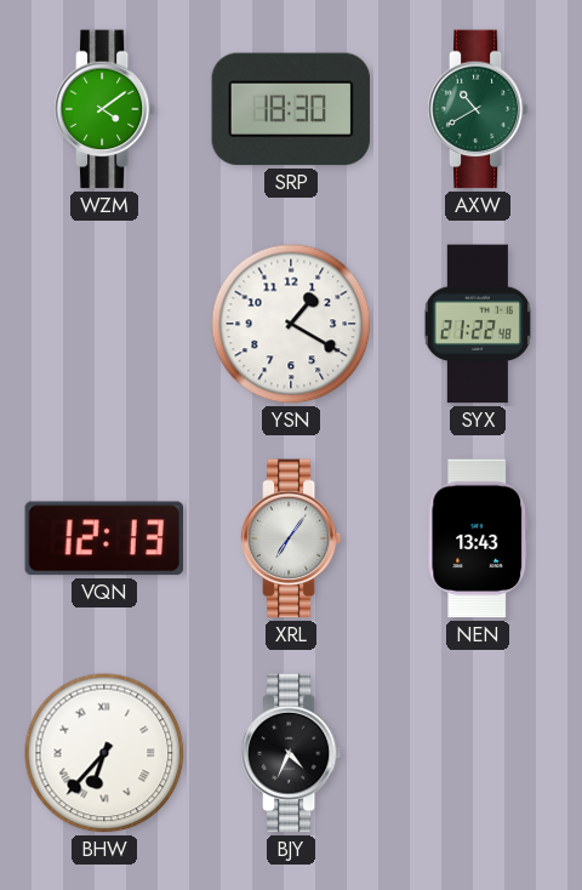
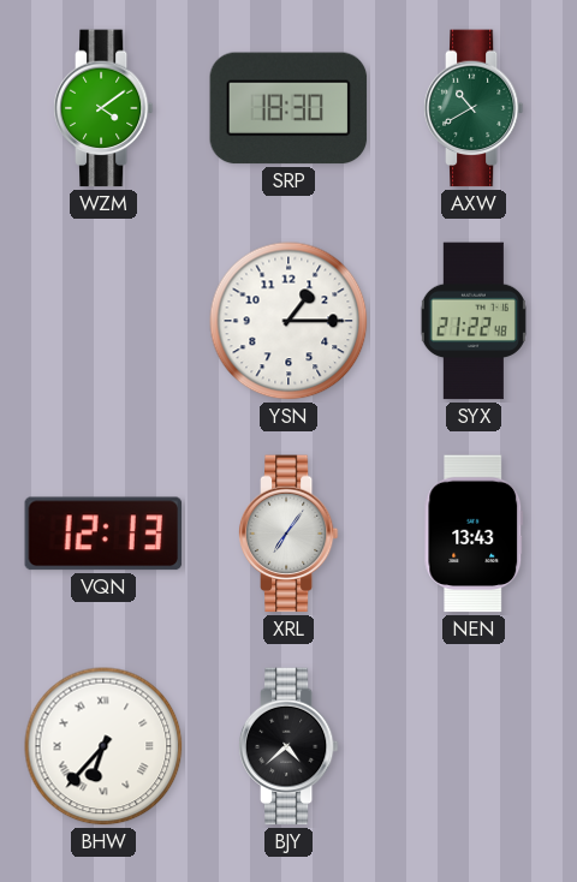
YSN: 1:20 -> 1:15 (288, 321)
BJY: 4:34 -> 4:38 (288, 746)
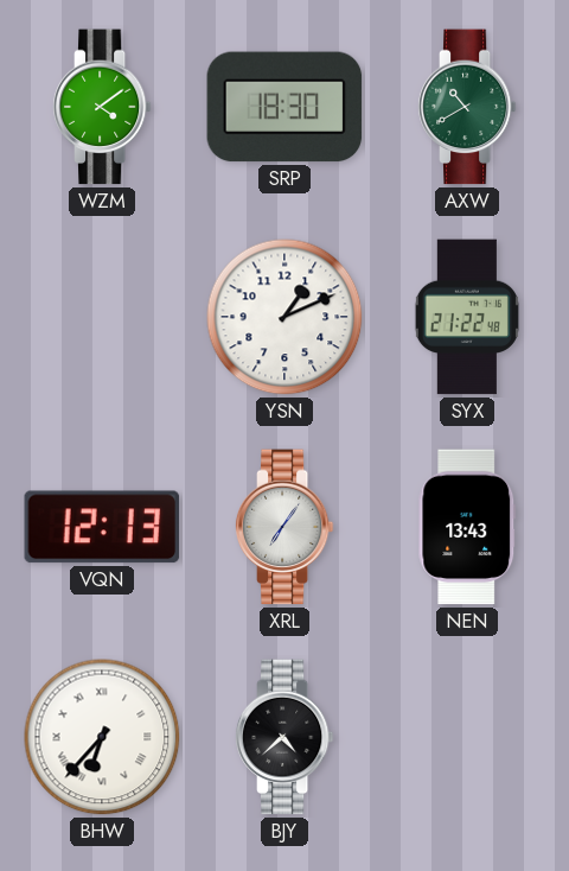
YSN: 1:15 -> 1:11 (284, 317)
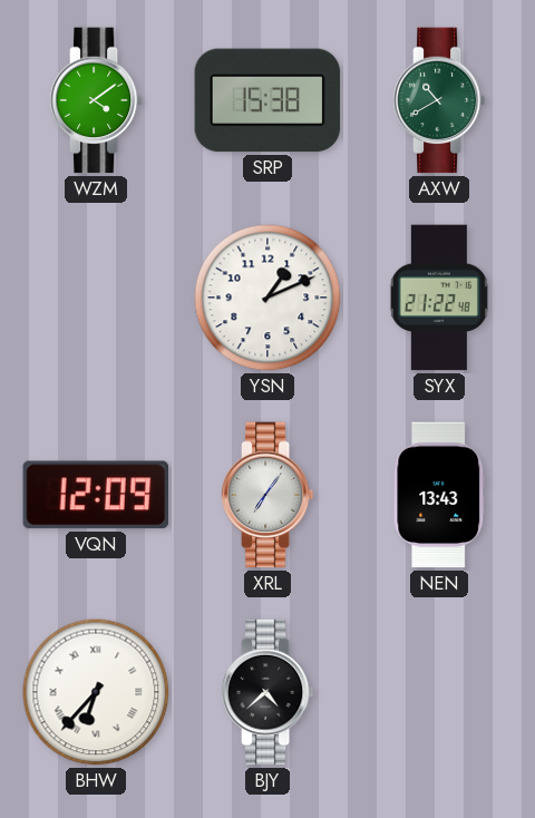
SRP: 18:30 -> 15:38 (267, 100)
VQN: 12:13 -> 12:09 (96, 495)
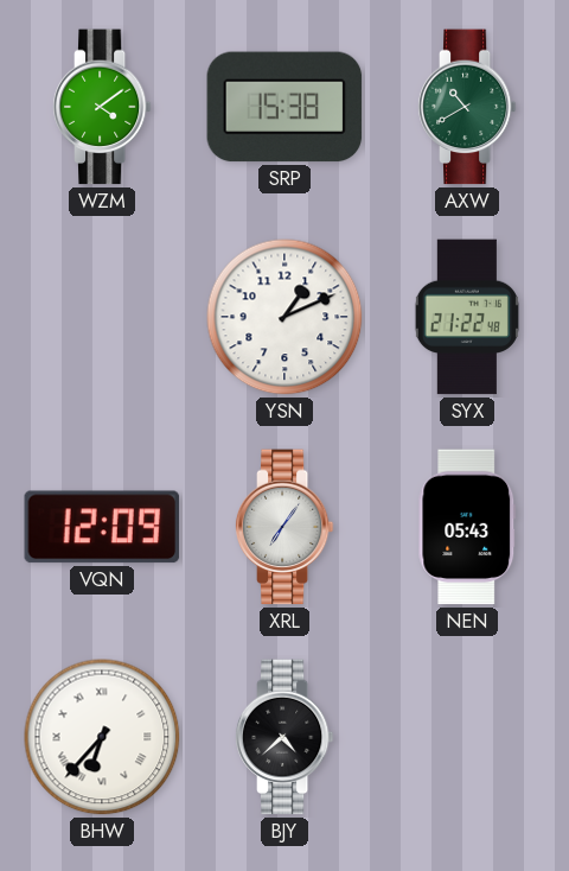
NEN: 13:43 -> 05:43 (467, 527)
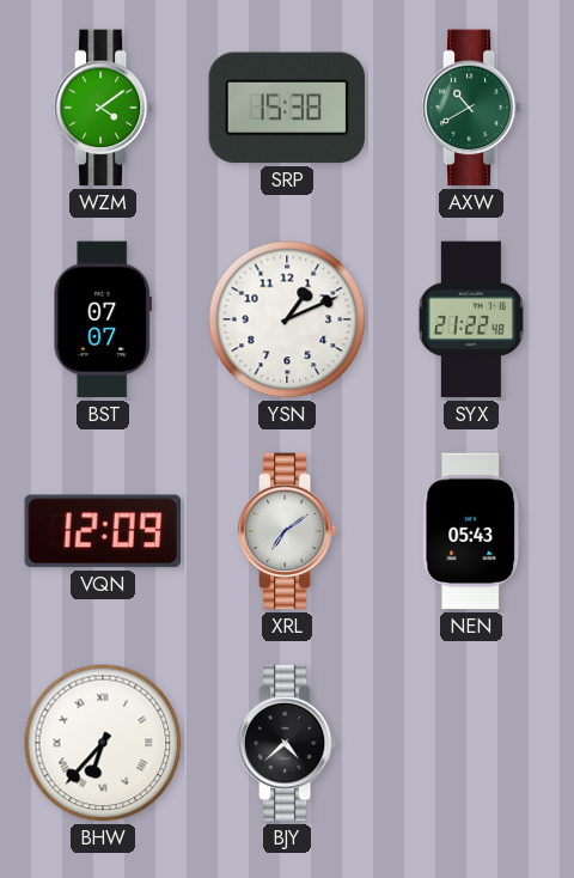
BST: none -> 07:07 (102, 319)
XRL: 7:06 -> 7:09 (287, 531)
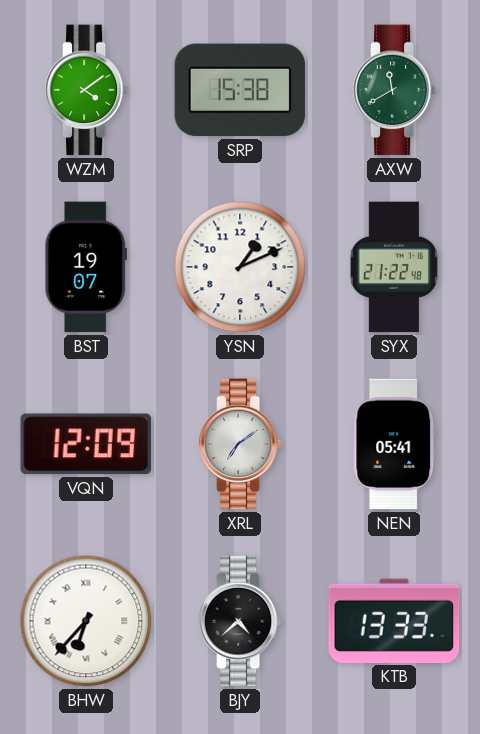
AXW: 10:40 -> 11:40 (394, 90)
BST: 07:07 -> 19:07 (85, 267)
NEN: 05:43 -> 05:41 (394, 444)
KTB: none -> 13:33 (394, 621)
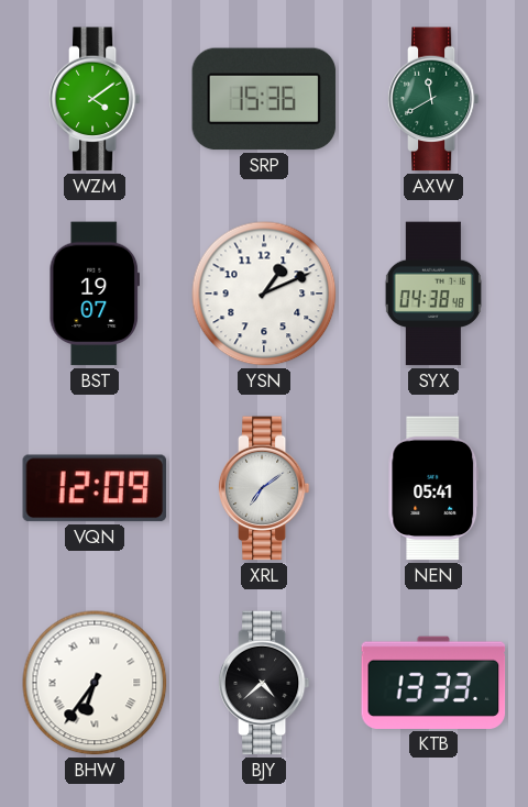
SRP: 15:38 -> 15:36 (264, 99)
SYX: 21:22 -> 04:38 (433, 294)
BHW: 6:37 -> 6:36 (95, 683)
